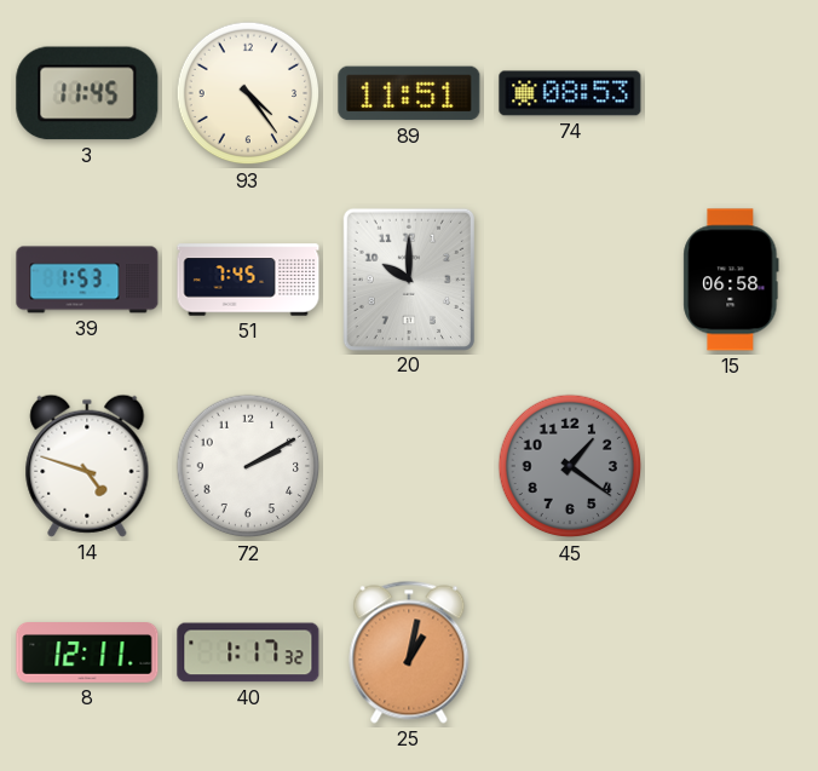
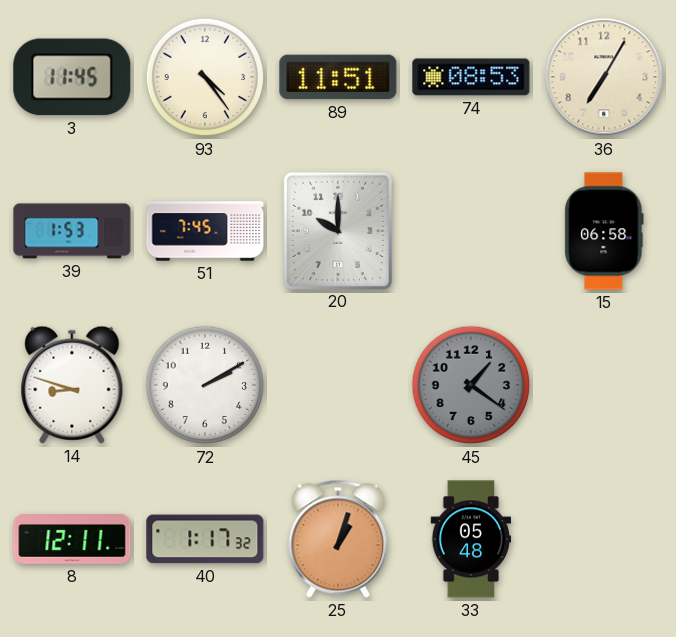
36: none -> 7:05 (604, 77)
14: 4:48 -> 8:48 (72, 385)
25: 1:02 -> 1:03 (338, 539)
33: none -> 05:48 (471, 539)
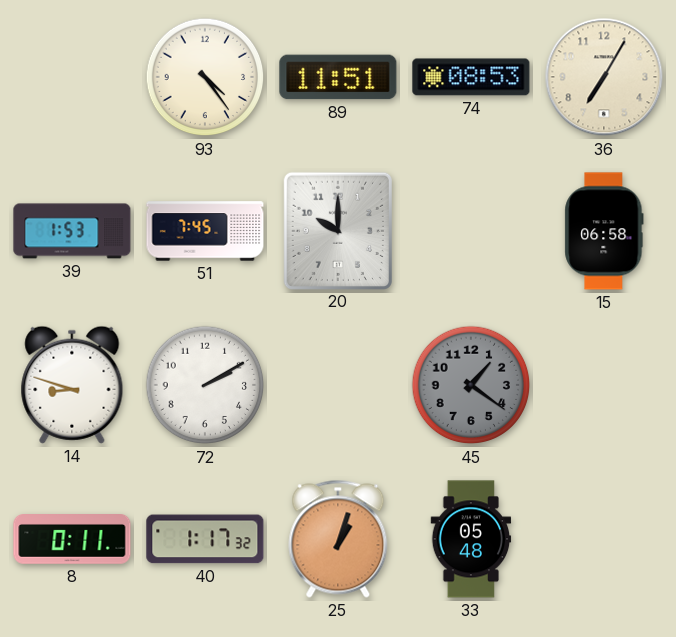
3: 11:45 -> none (72, 77)
8: 12:11 -> 0:11 (72, 540)
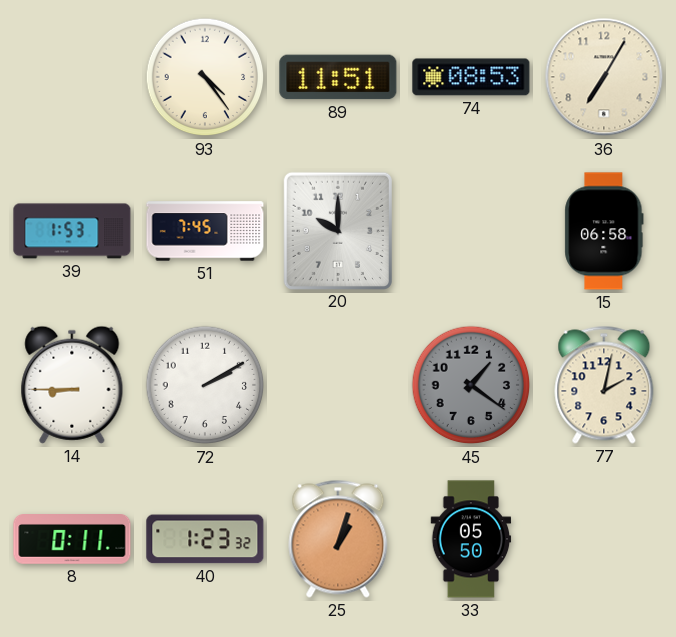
14: 8:48 -> 8:45 (72, 385)
77: none -> 2:02 (604, 385)
40: 1:17 -> 1:23 (205, 539)
33: 05:48 -> 05:50 (471, 539)
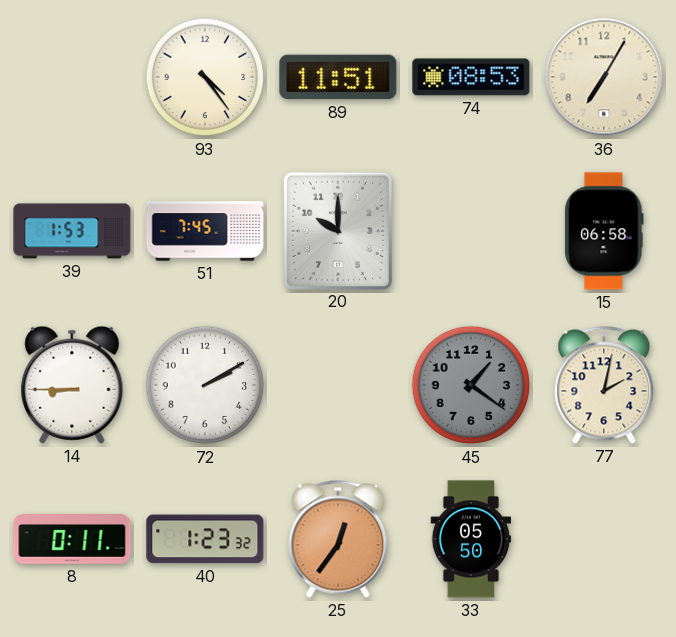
25: 1:03 -> 12:36 (338, 539)
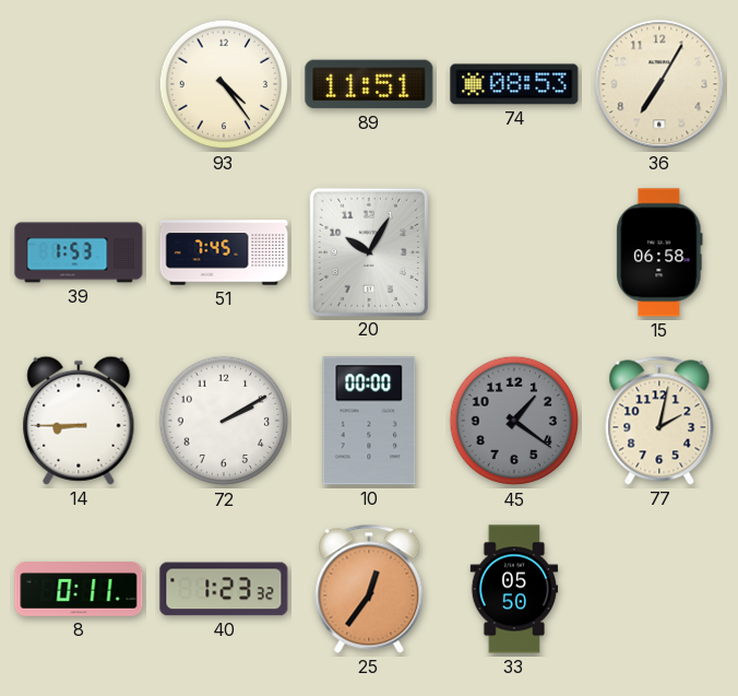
20: 10:00 -> 10:05 (369, 251)
10: none -> 00:00 (369, 421)
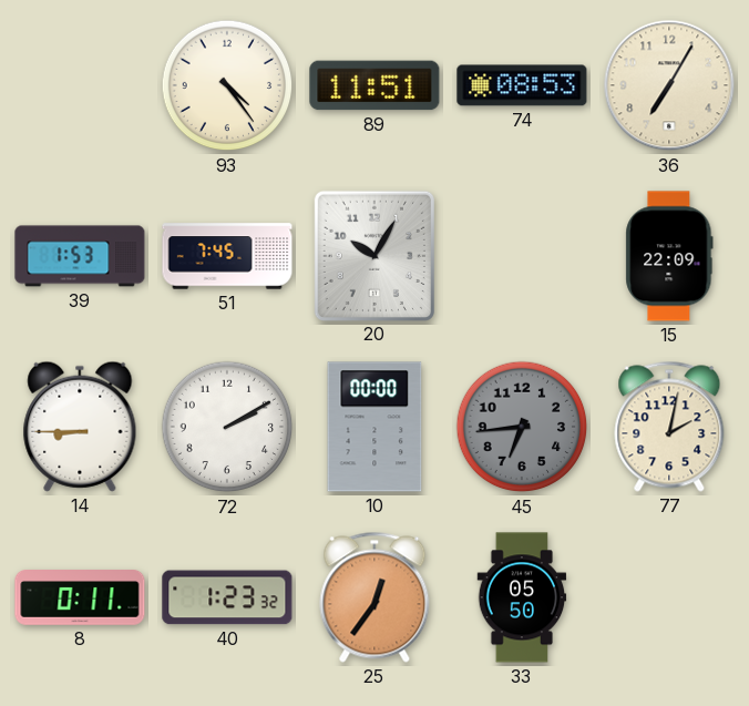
15: 06:58 -> 22:09 (669, 256)
45: 1:21 -> 6:44 (522, 427)
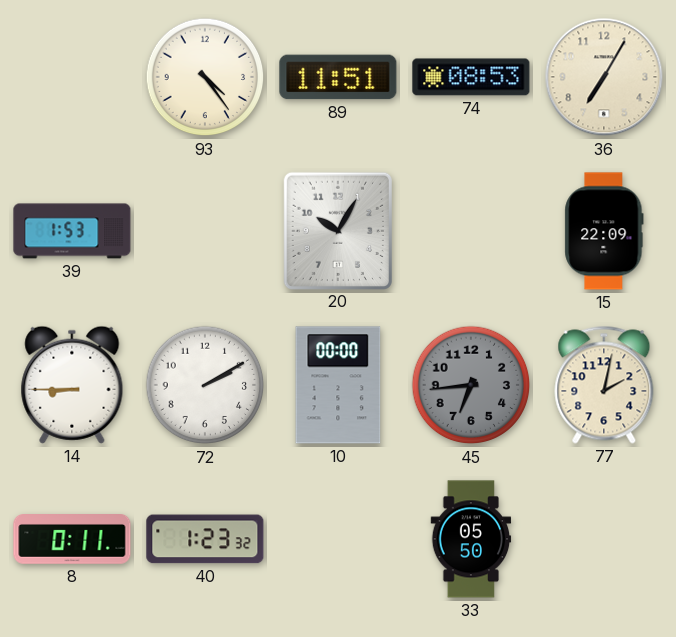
51: 7:45 -> none (227, 256)
25: 12:36 -> none (374, 597)
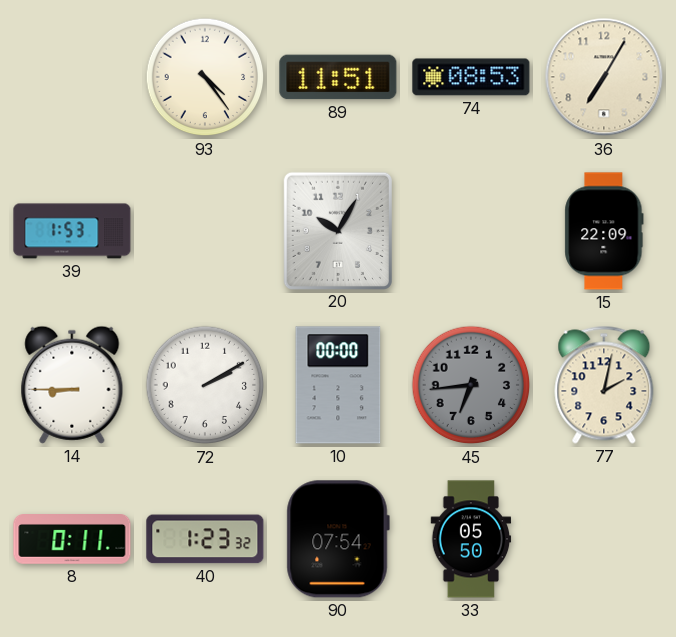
90: none -> 07:54 (338, 539)
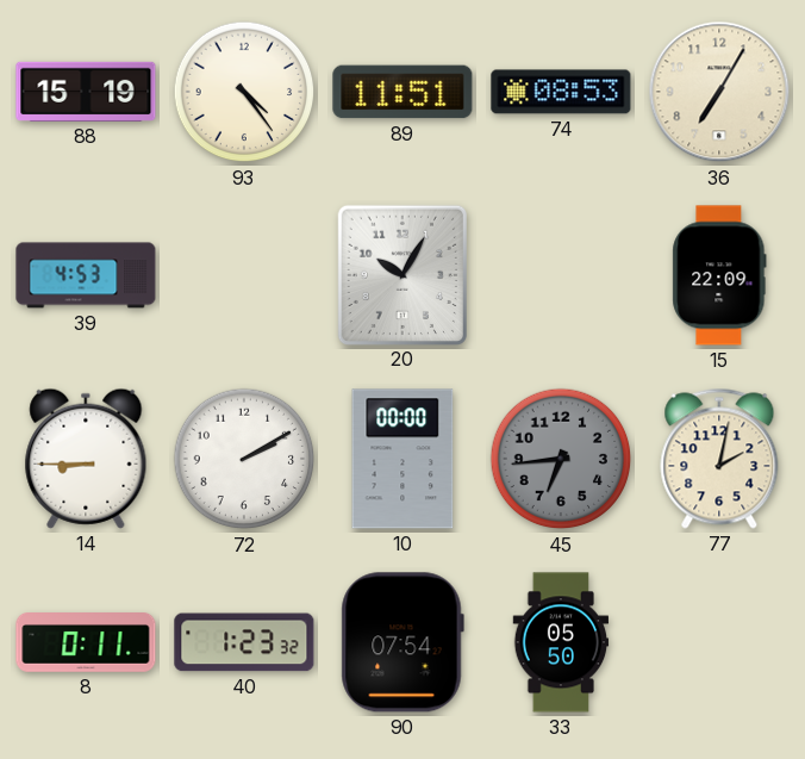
88: none -> 15:19 (86, 92)
39: 1:53 -> 4:53 (86, 275)
